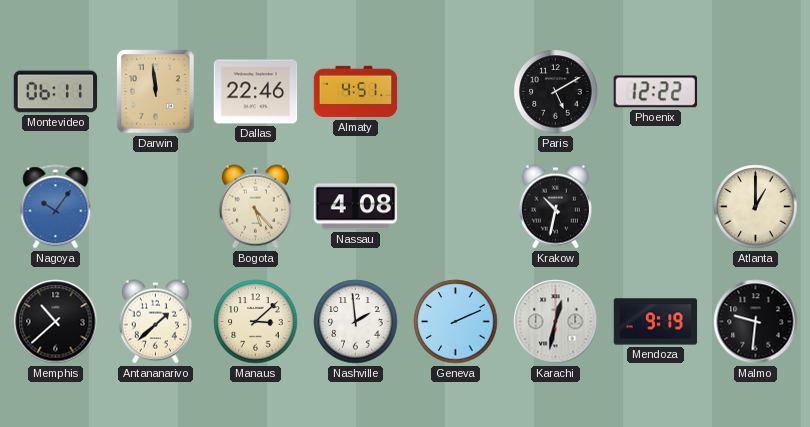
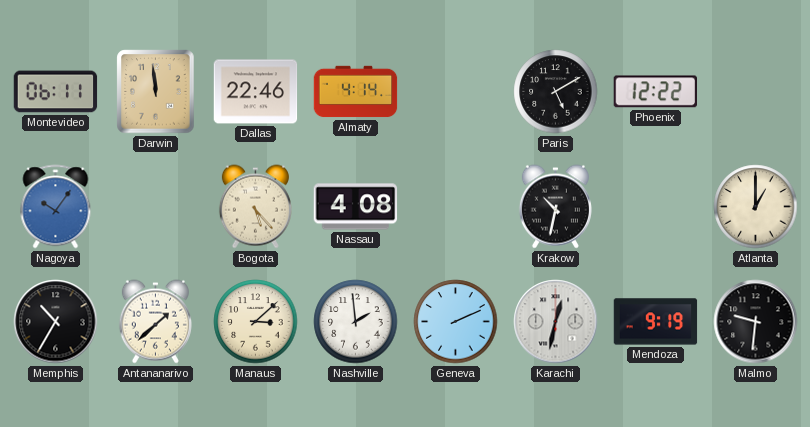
Almaty: 4:51 -> 4:14 (356, 92)
Memphis: 10:38 -> 10:35 (56, 322)
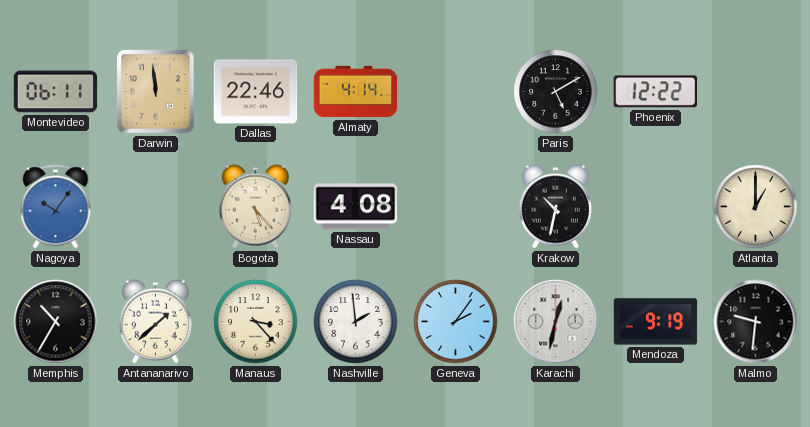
Manaus: 3:08 -> 3:23 (256, 322)
Geneva: 2:11 -> 2:06 (456, 322)
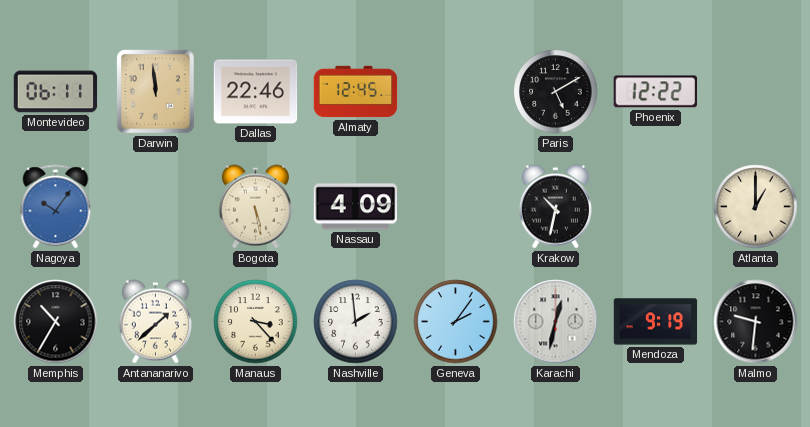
Almaty: 4:14 -> 12:45 (356, 92)
Bogota: 5:23 -> 5:28 (255, 207)
Nassau: 4:08 -> 4:09 (356, 207)
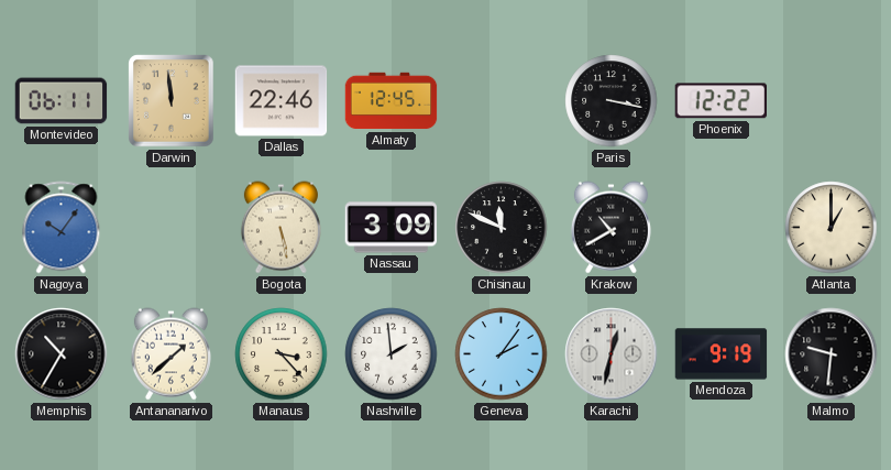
Paris: 5:10 -> 3:17 (612, 101)
Nassau: 4:09 -> 3:09 (392, 228)
Chisinau: none -> 11:49 (502, 228)
Krakow: 10:32 -> 10:40 (610, 228)
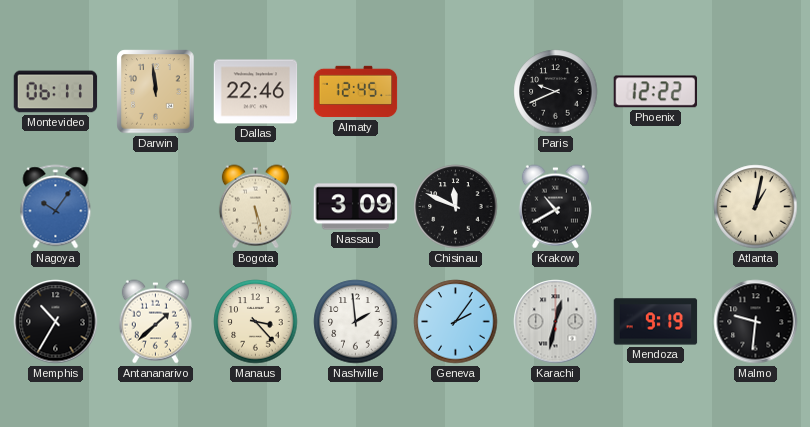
Paris: 3:17 -> 9:41 (556, 92)
Atlanta: 1:00 -> 1:02 (756, 207)
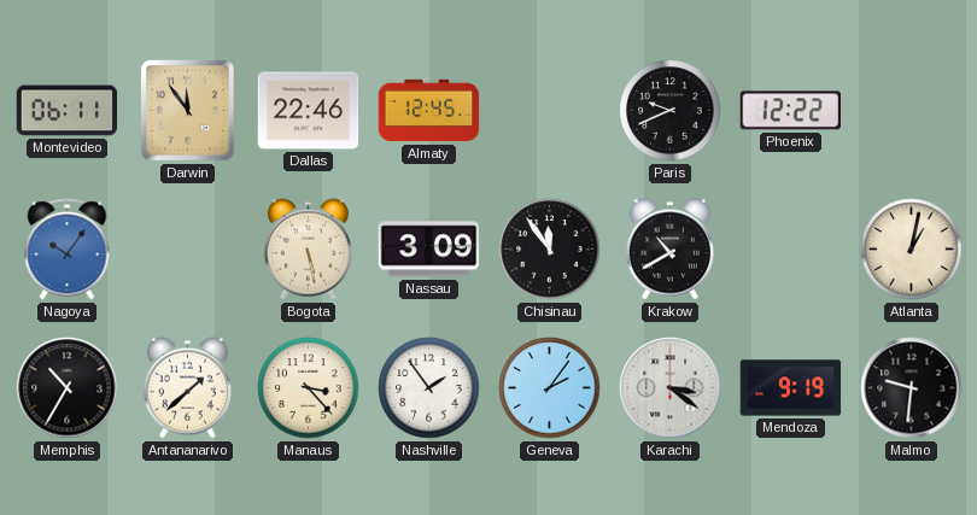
Darwin: 11:59 -> 11:54 (188, 111)
Chisinau: 11:49 -> 11:54 (550, 250)
Nashville: 1:59 -> 1:54 (429, 388)
Karachi: 12:32 -> 3:21 (671, 388)
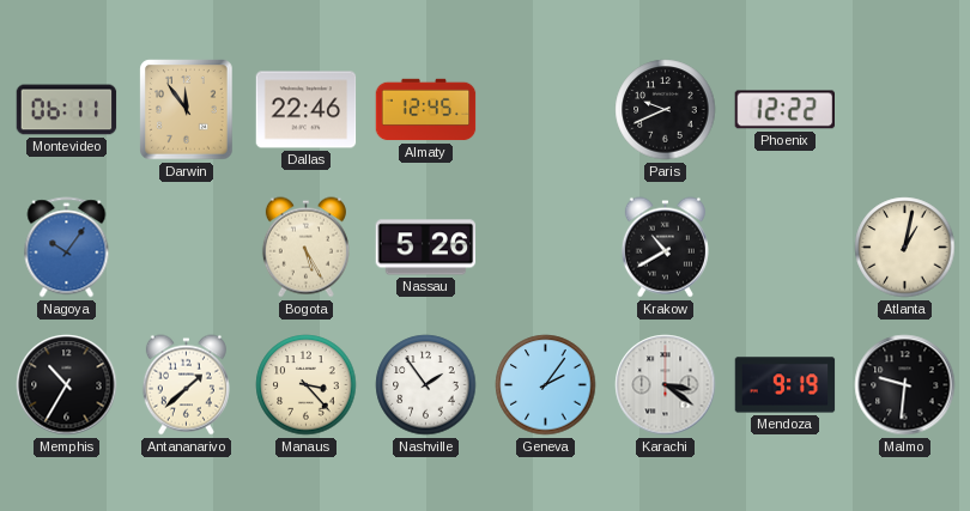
Bogota: 5:28 -> 5:25 (305, 248)
Nassau: 3:09 -> 5:26 (426, 248)
Chisinau: 11:54 -> none (550, 250)
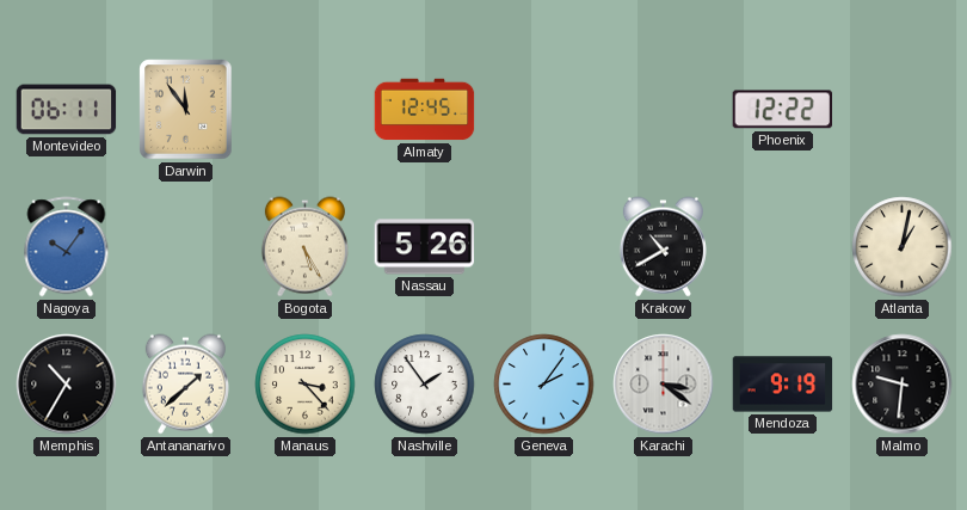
Dallas: 22:46 -> none (307, 110)
Paris: 9:41 -> none (666, 110)
